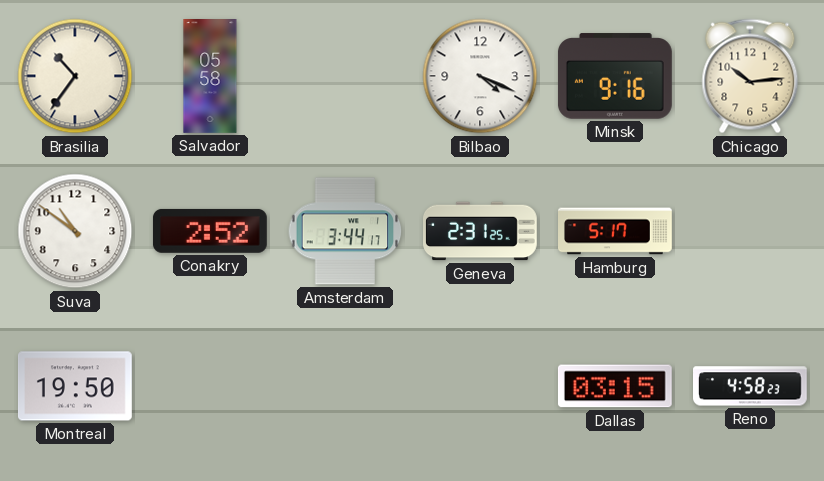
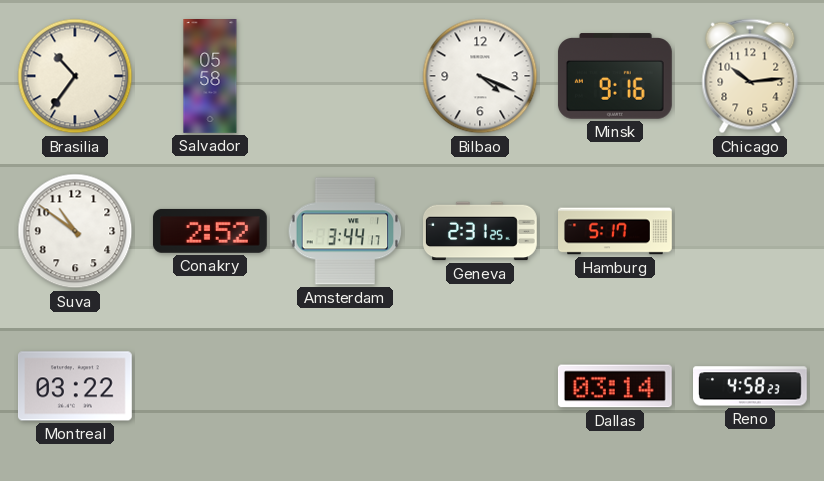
Montreal: 19:50 -> 03:22 (75, 386)
Dallas: 03:15 -> 03:14 (615, 386)
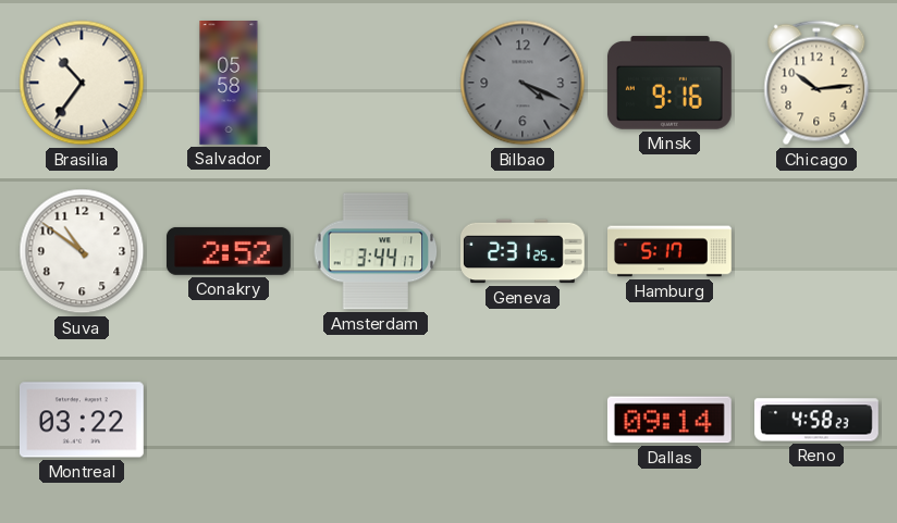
Bilbao dial: white -> grey (523, 83)
Dallas: 03:14 -> 09:14 (669, 420)
